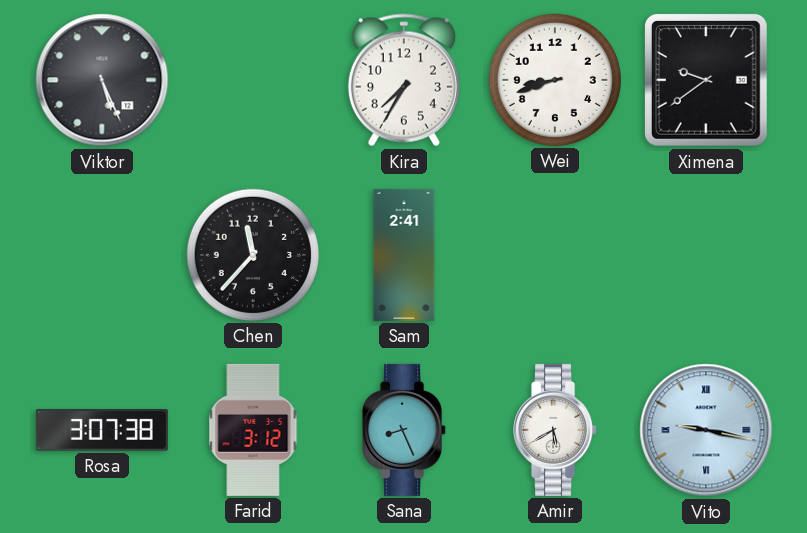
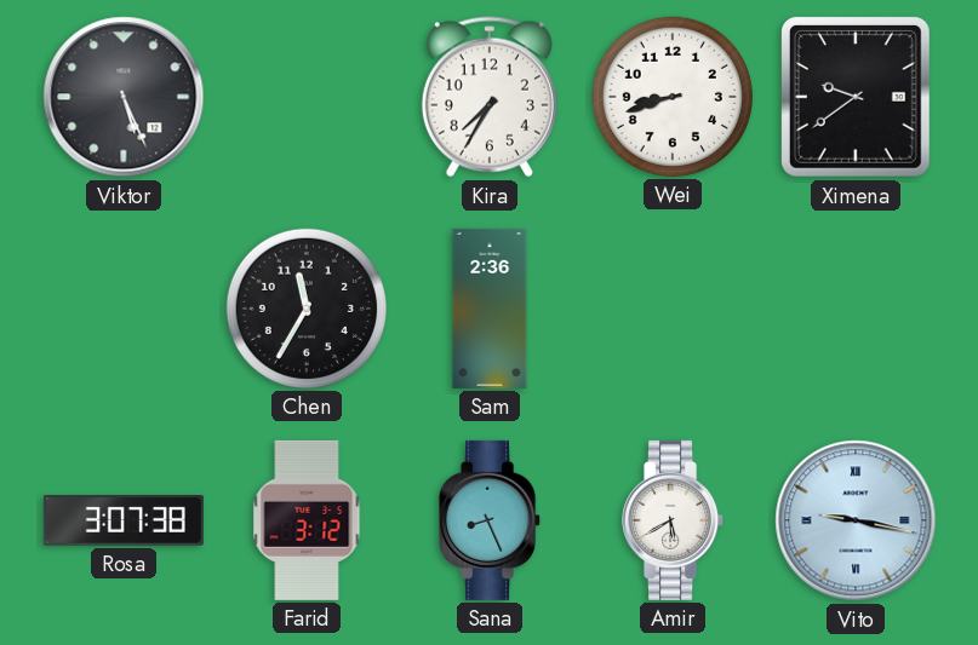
Chen: 11:37 -> 11:35 (307, 309)
Sam: 2:41 -> 2:36 (490, 309)
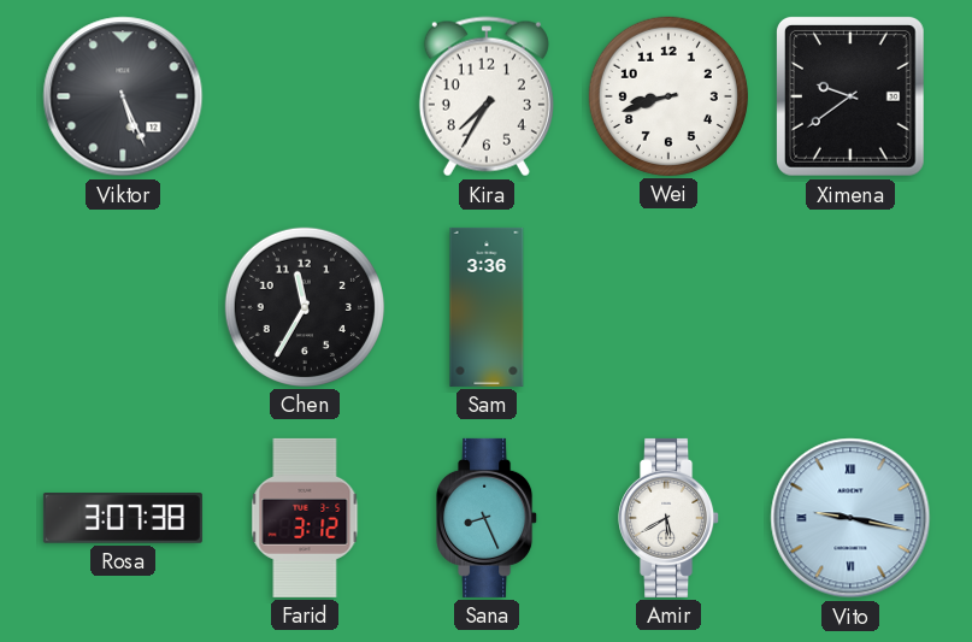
Sam: 2:36 -> 3:36 (487, 307)
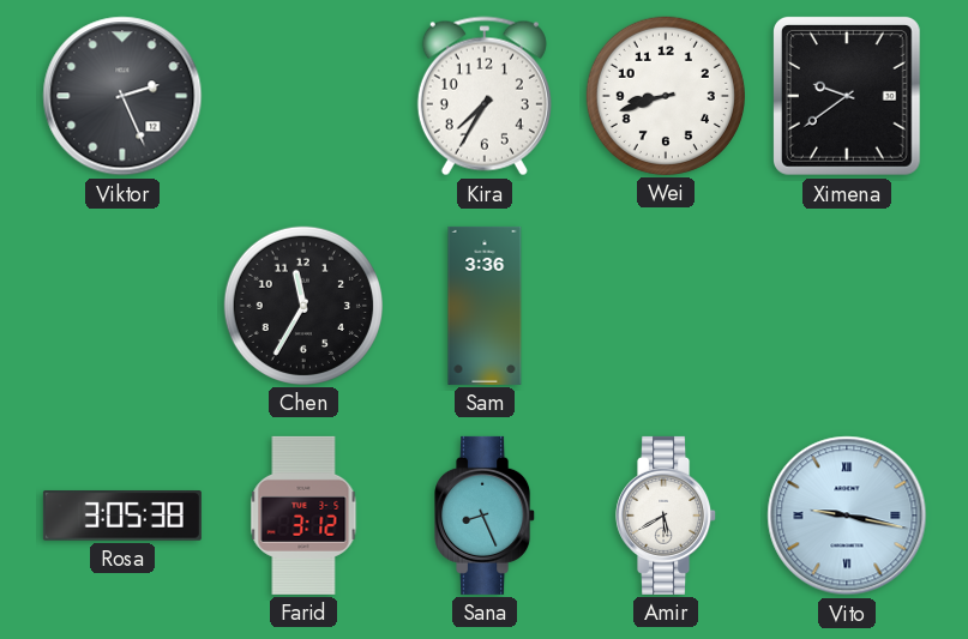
Viktor: 5:26 -> 2:26 (122, 96)
Rosa: 3:07 -> 3:05 (122, 516)
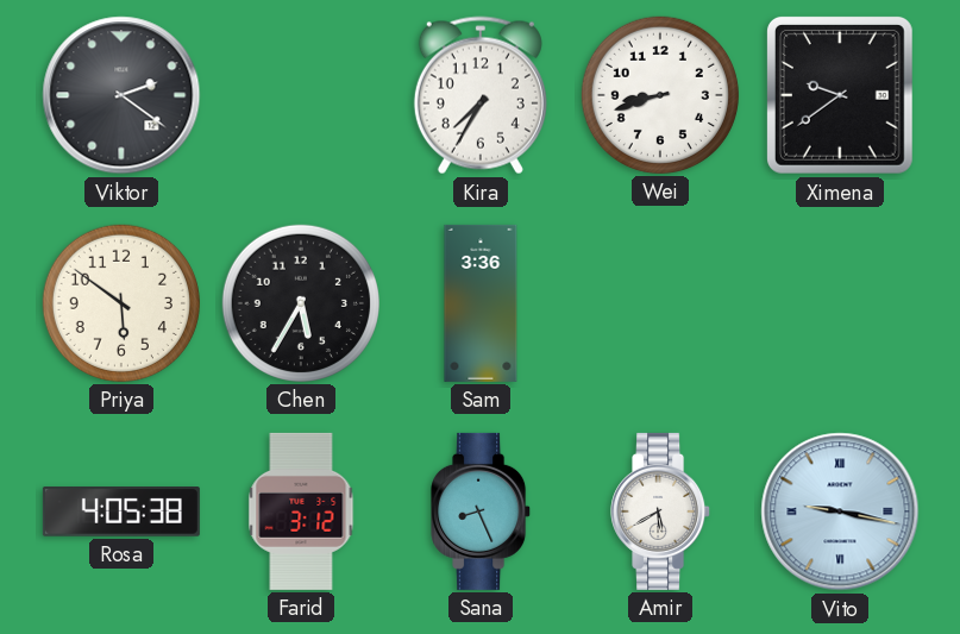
Viktor: 2:26 -> 2:21 (121, 95)
Priya: none -> 5:51 (121, 303)
Chen: 11:35 -> 5:35 (301, 303)
Rosa: 3:05 -> 4:05 (121, 511)
